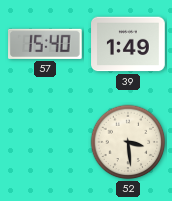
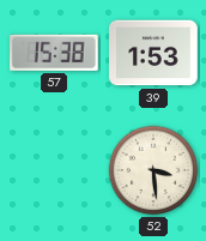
57: 15:40 -> 15:38 (55, 53)
39: 1:49 -> 1:53 (153, 53)
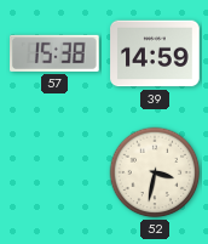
39: 1:53 -> 14:59 (155, 53)
52: 3:29 -> 3:32 (155, 172)
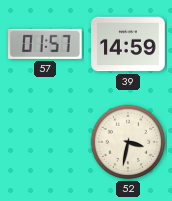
57: 15:38 -> 01:57 (46, 44)
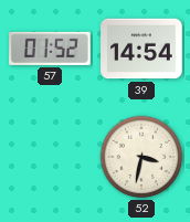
57: 01:57 -> 01:52 (51, 49)
39: 14:59 -> 14:54 (141, 49)
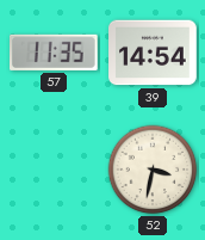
57: 01:52 -> 11:35 (55, 53)
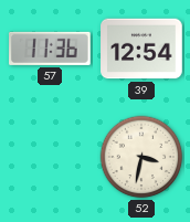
57: 11:35 -> 11:36 (51, 49)
39: 14:54 -> 12:54 (141, 49)
